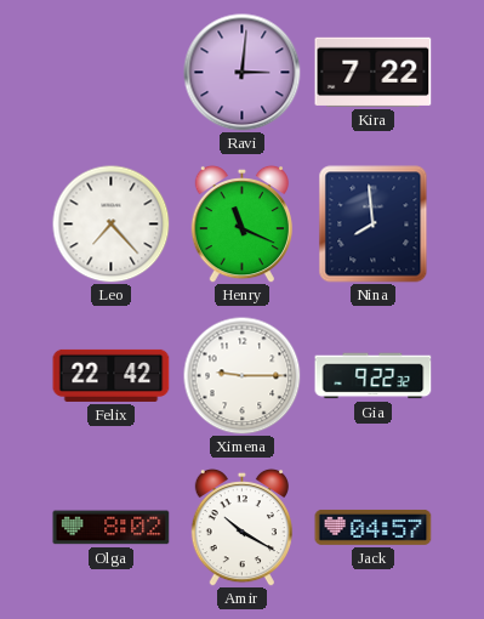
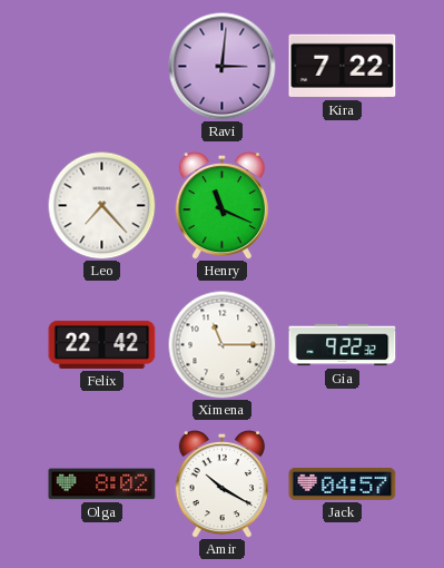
Nina: 7:59 -> none (374, 225)
Ximena: 9:15 -> 11:15 (221, 344)
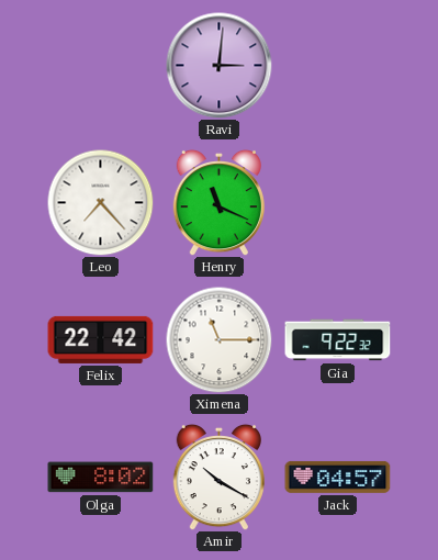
Kira: 7:22 -> none (343, 66)
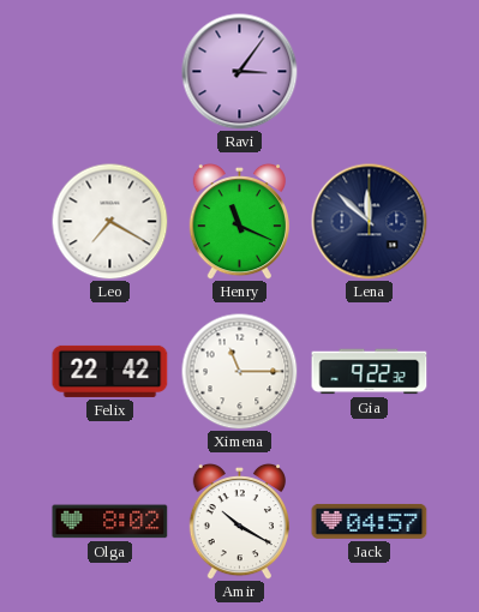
Ravi: 3:01 -> 3:06 (240, 72)
Leo: 7:23 -> 7:20 (109, 221)
Lena: none -> 11:52 (370, 222)
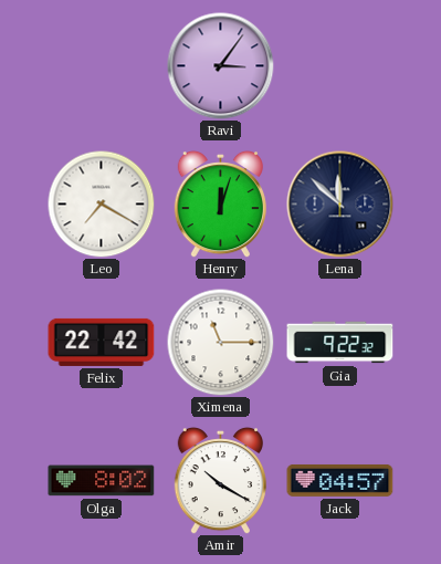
Henry: 11:19 -> 12:03 (220, 203)
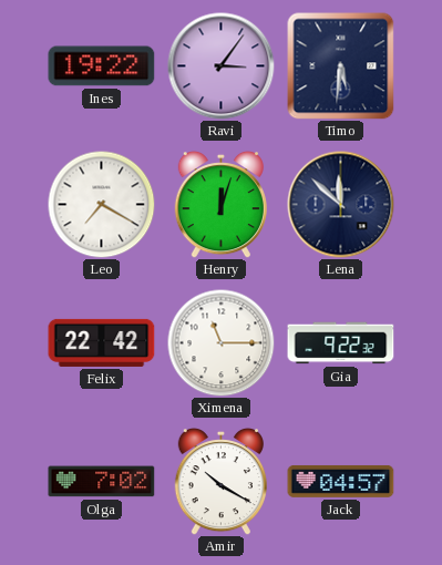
Ines: none -> 19:22 (102, 66)
Timo: none -> 5:31 (341, 66)
Olga: 8:02 -> 7:02 (102, 482)
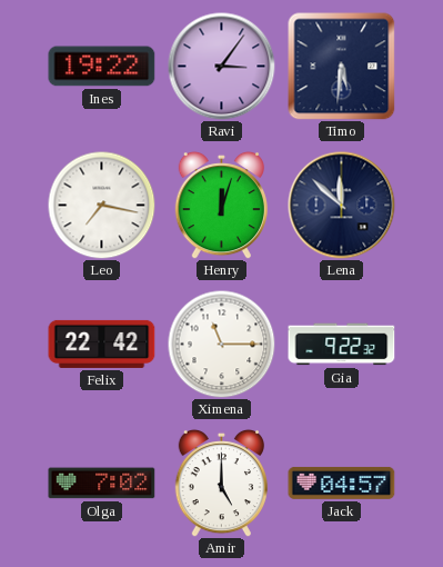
Leo: 7:20 -> 7:17 (101, 205)
Amir: 10:20 -> 5:00 (221, 483)
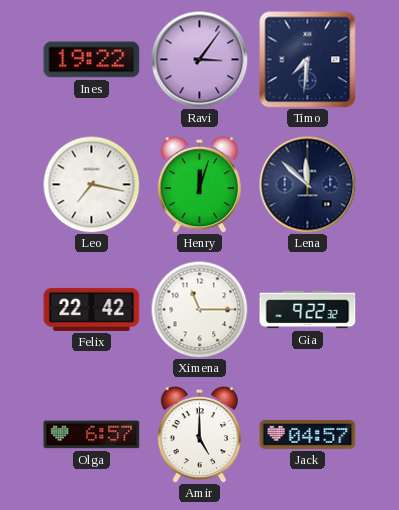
Timo: 5:31 -> 7:31 (308, 60)
Olga: 7:02 -> 6:57 (92, 435)
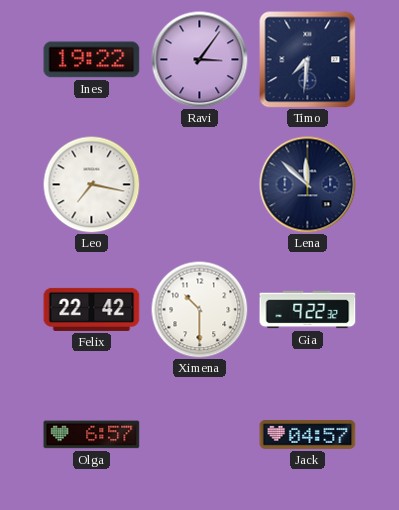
Henry: 12:03 -> none (199, 184)
Ximena: 11:15 -> 10:30 (199, 309)
Amir: 5:00 -> none (199, 434)
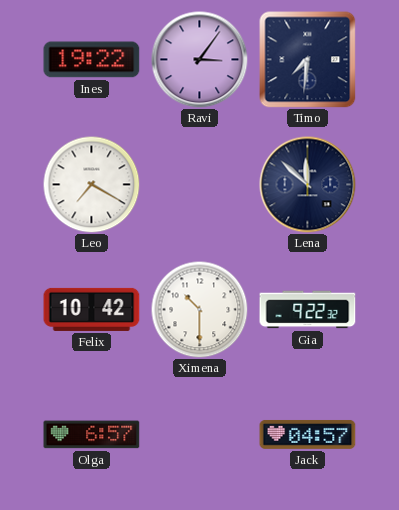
Leo: 7:17 -> 7:20 (91, 184)
Felix: 22:42 -> 10:42 (92, 309)
